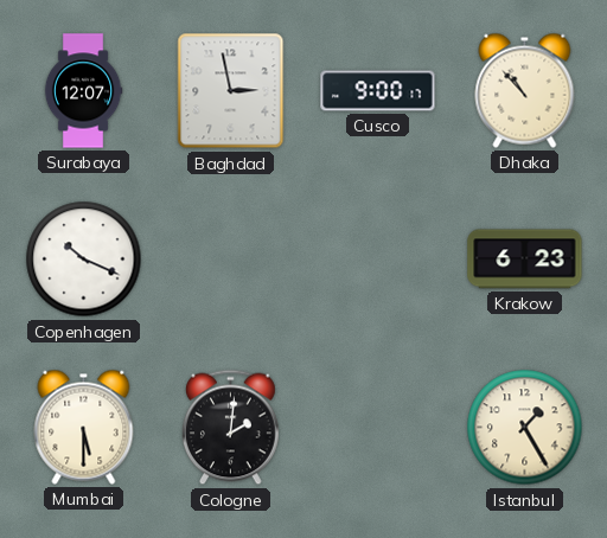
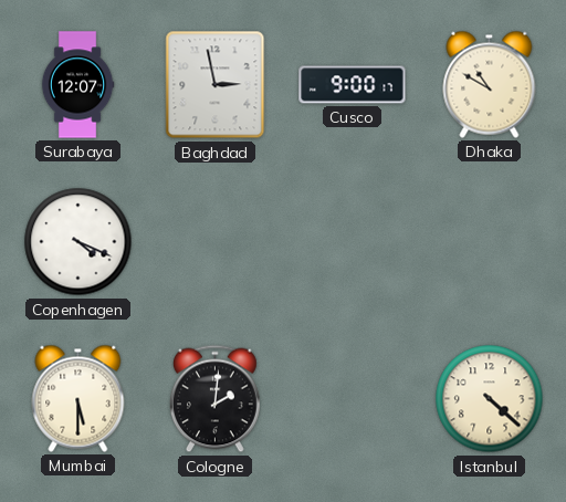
Dhaka: 10:53 -> 10:50 (490, 84)
Copenhagen: 10:19 -> 4:19 (78, 242)
Krakow: 6:23 -> none (525, 260)
Istanbul: 1:25 -> 4:22 (490, 399)
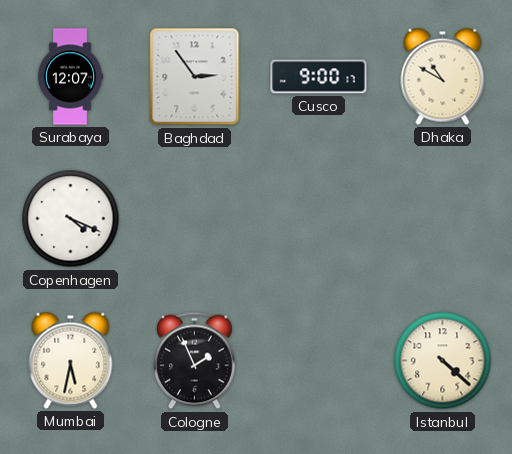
Baghdad: 2:58 -> 2:54 (195, 77)
Mumbai: 5:30 -> 5:32 (71, 360)
Cologne: 2:01 -> 1:56 (195, 361)
